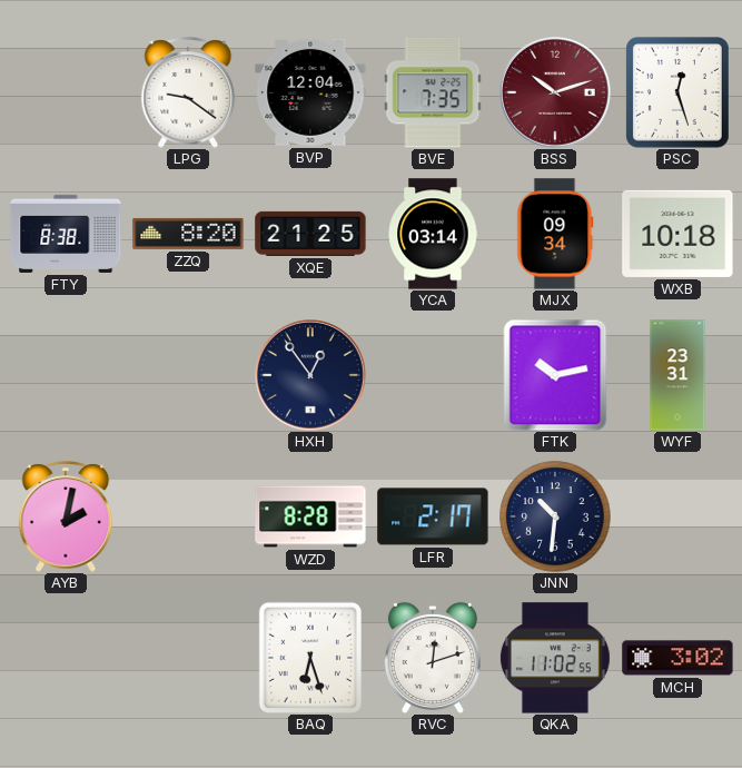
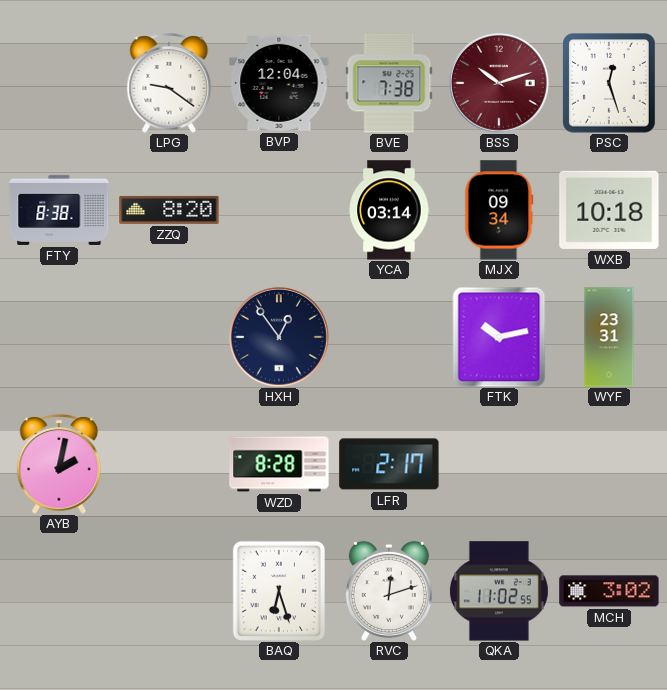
BVE: 7:35 -> 7:38 (389, 83)
XQE: 21:25 -> none (310, 234)
JNN: 10:31 -> none (555, 516)
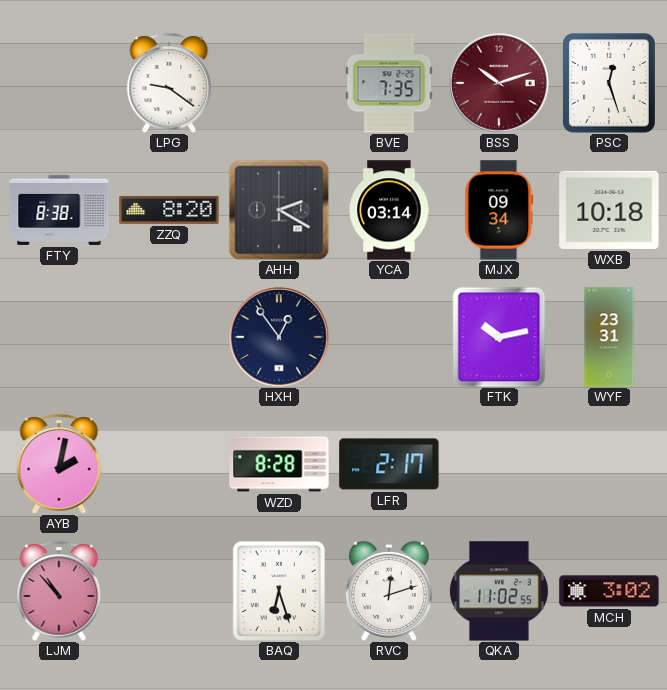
BVP: 12:04 -> none (279, 83)
BVE: 7:38 -> 7:35 (389, 83)
AHH: none -> 2:20 (279, 210)
LJM: none -> 10:53 (59, 591)
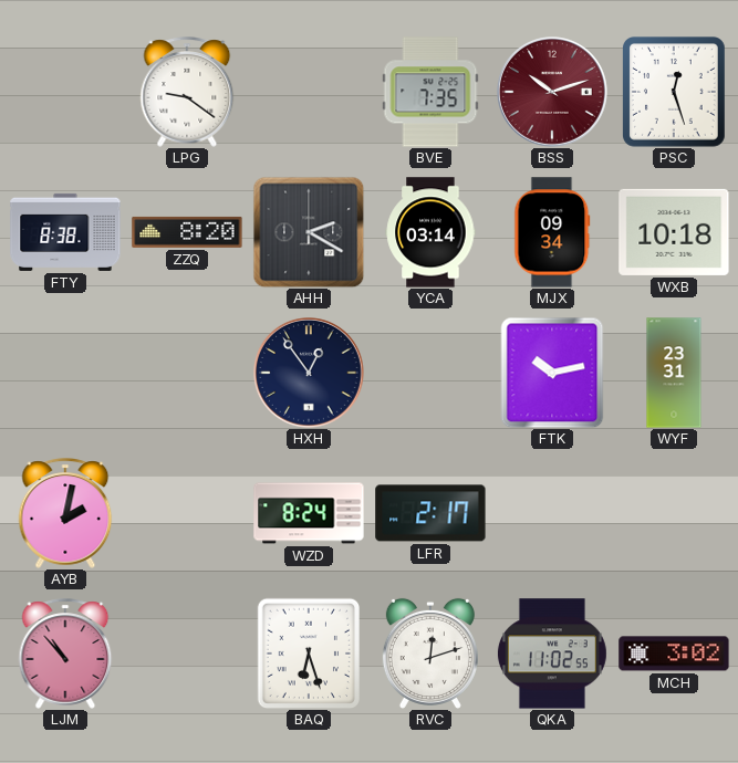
WZD: 8:28 -> 8:24 (309, 513)
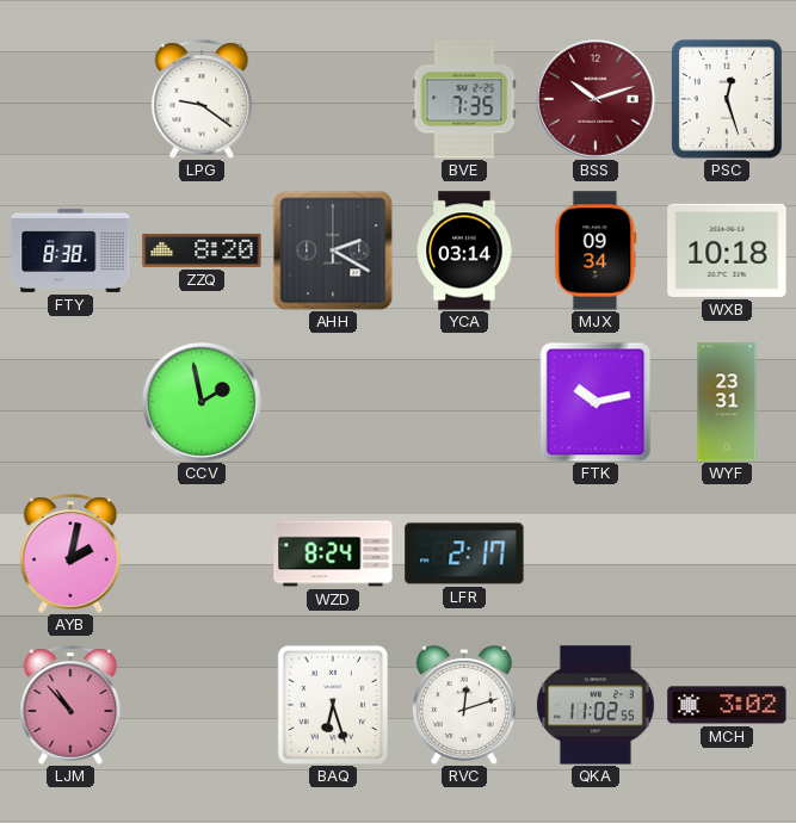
CCV: none -> 1:58 (203, 403)
HXH: 12:54 -> none (310, 374)
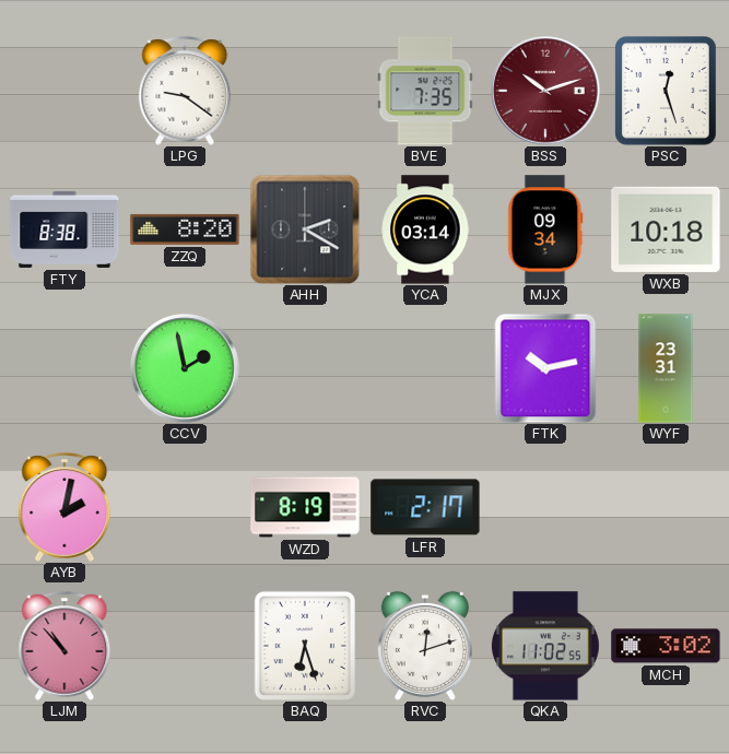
WZD: 8:24 -> 8:19 (305, 507)
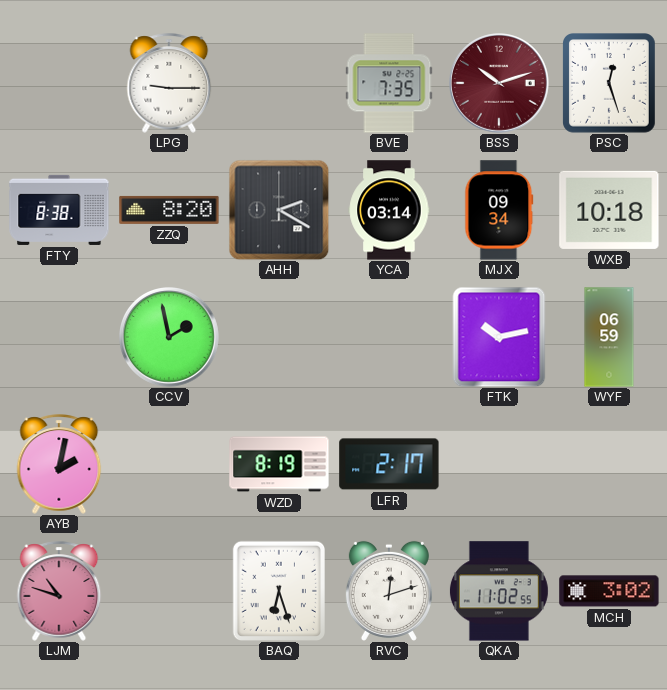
LPG: 9:21 -> 9:15 (169, 83)
WYF: 23:31 -> 06:59 (609, 337)
LJM: 10:53 -> 10:48 (59, 591)
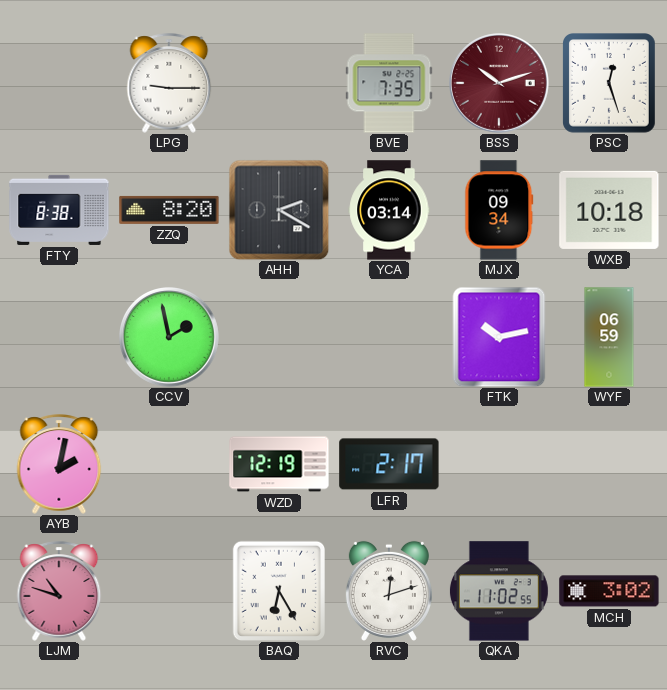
WZD: 8:19 -> 12:19 (279, 464)
BAQ: 6:27 -> 6:25 (278, 590)
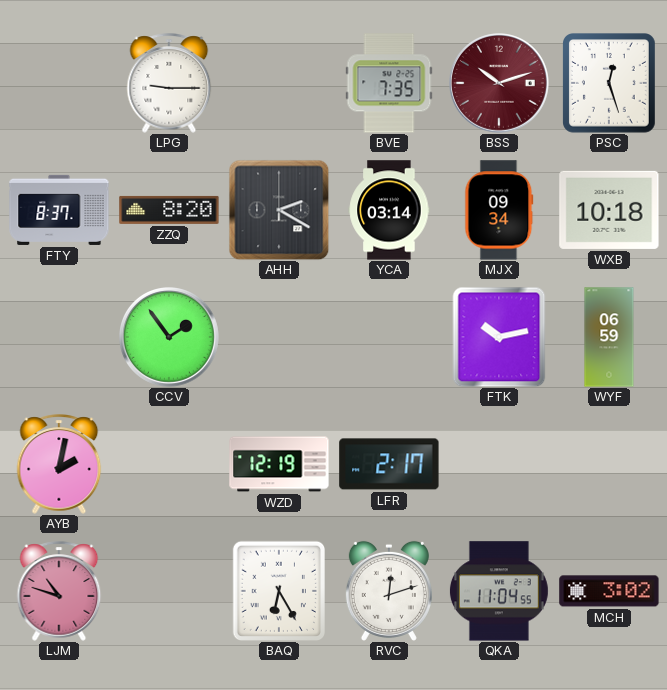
FTY: 8:38 -> 8:37 (59, 210)
CCV: 1:58 -> 1:54 (170, 338)
QKA: 11:02 -> 11:04 (499, 591)
